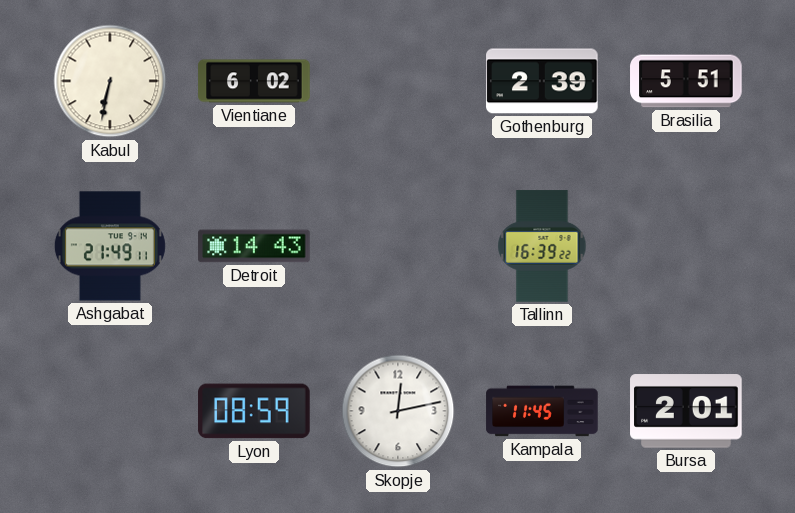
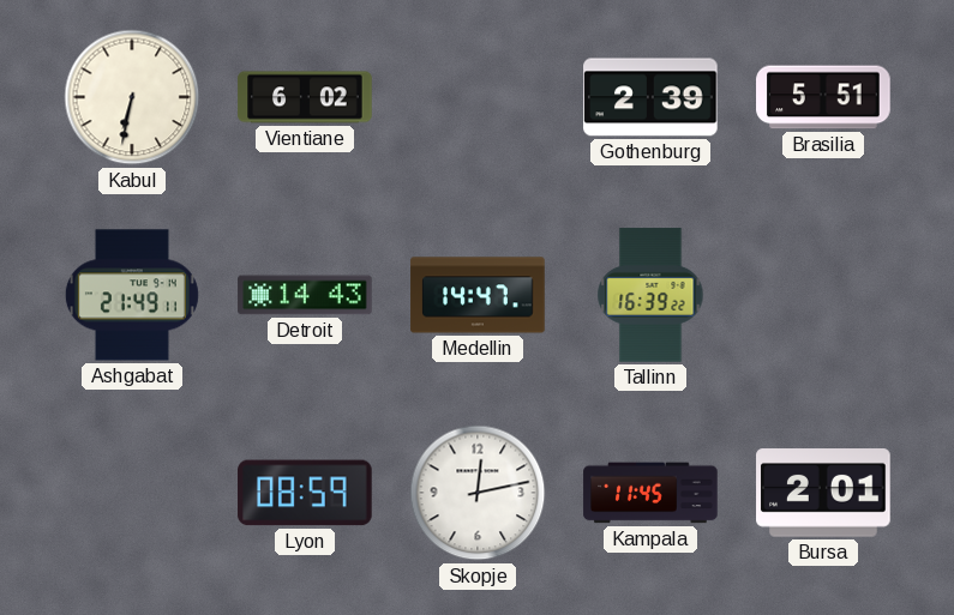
Medellin: none -> 14:47 (478, 295)
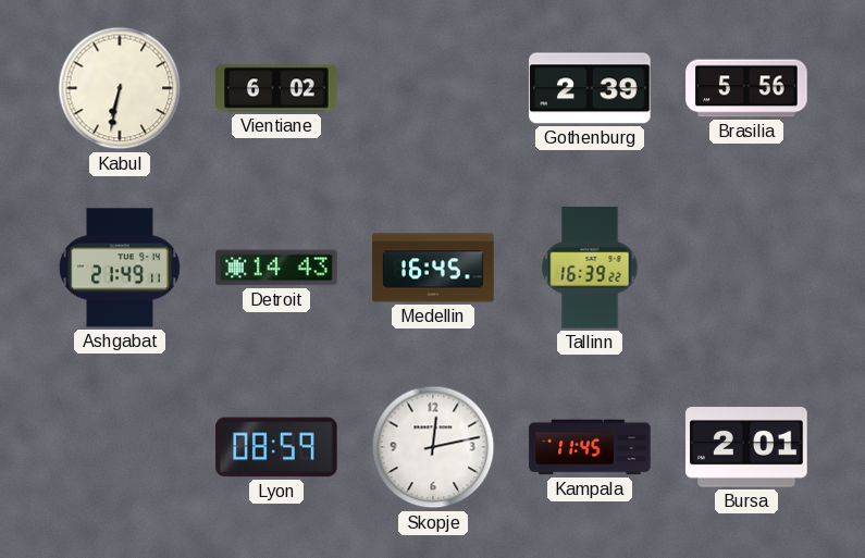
Brasilia: 5:51 -> 5:56 (746, 88)
Medellin: 14:47 -> 16:45 (433, 268)
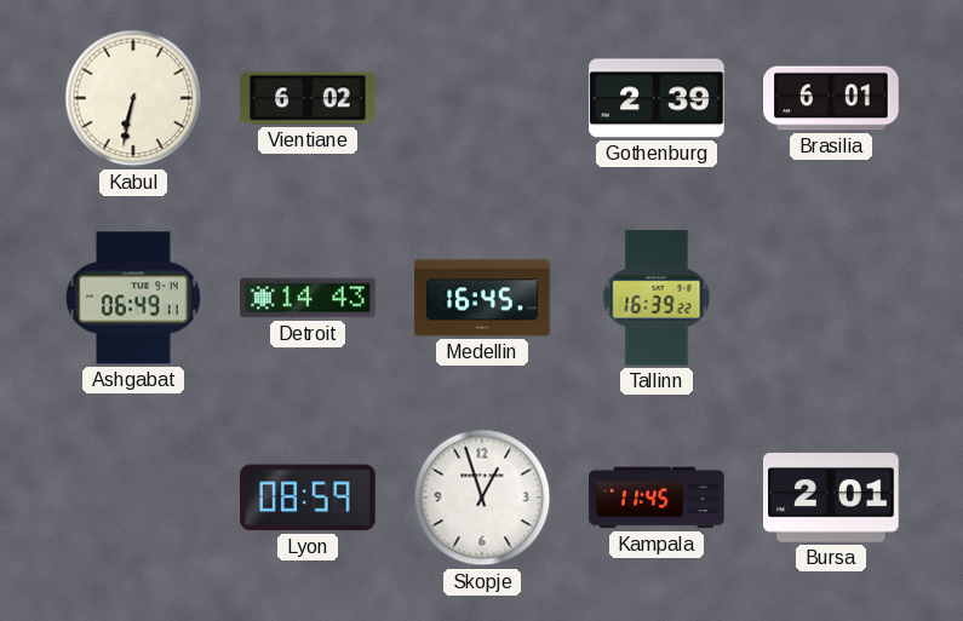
Brasilia: 5:56 -> 6:01 (831, 98)
Ashgabat: 21:49 -> 06:49 (133, 298)
Skopje: 12:13 -> 12:57 (482, 498)
